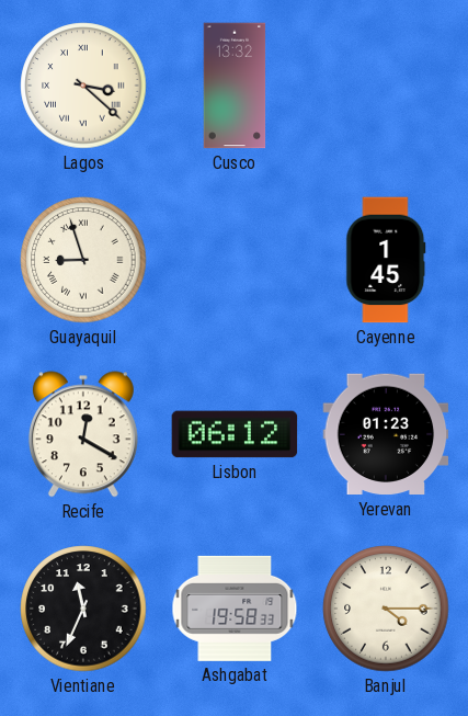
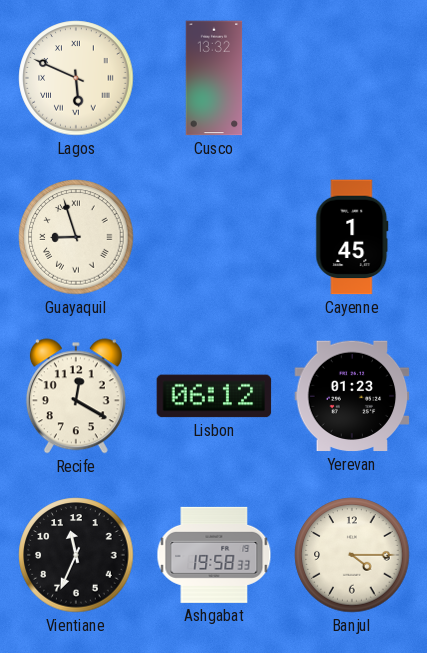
Lagos: 3:22 -> 5:49 (76, 78)
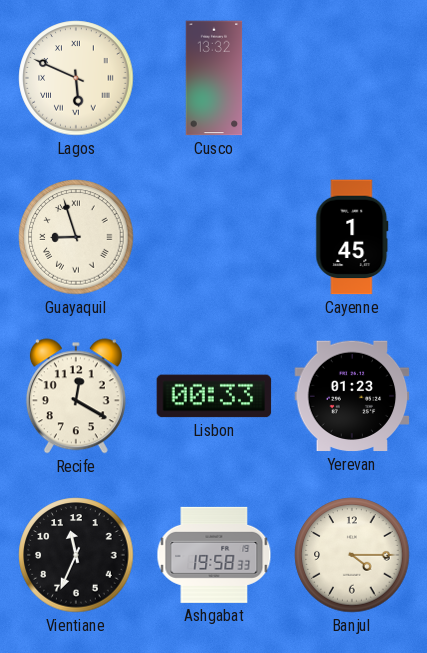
Lisbon: 06:12 -> 00:33 (214, 396)
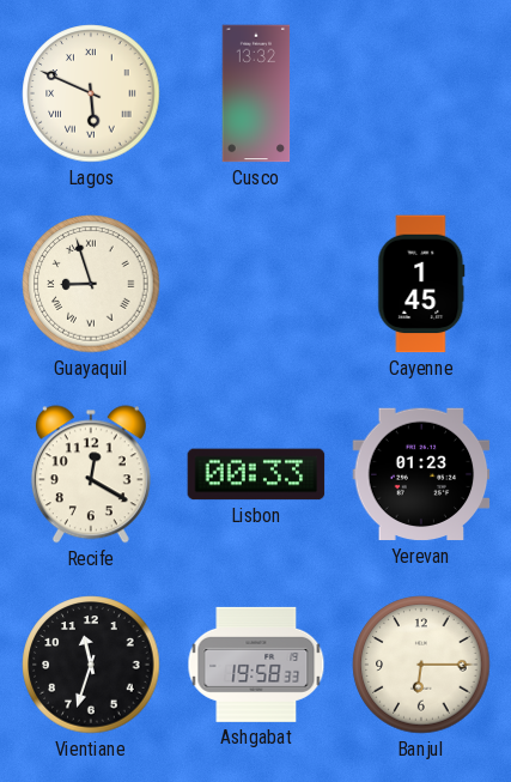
Vientiane: 11:34 -> 11:33 (91, 665)
Banjul: 4:15 -> 6:15 (421, 665)
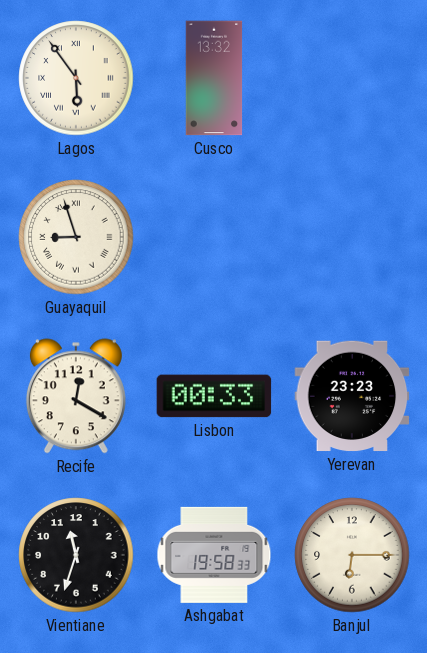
Lagos: 5:49 -> 5:54 (76, 78)
Cayenne: 1:45 -> none (421, 284)
Yerevan: 01:23 -> 23:23 (352, 396)
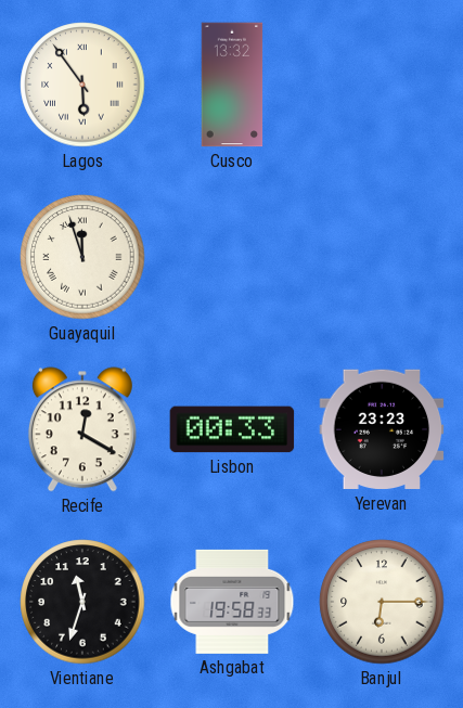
Guayaquil: 8:57 -> 11:57 (82, 257)
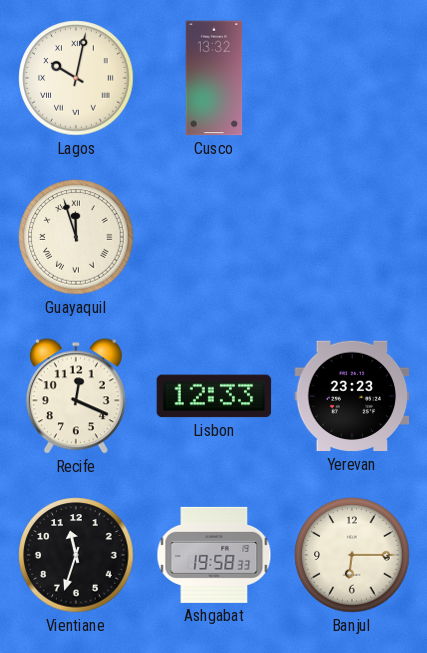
Lagos: 5:54 -> 10:02 (76, 78)
Recife: 12:20 -> 12:19 (76, 396)
Lisbon: 00:33 -> 12:33 (214, 396)
